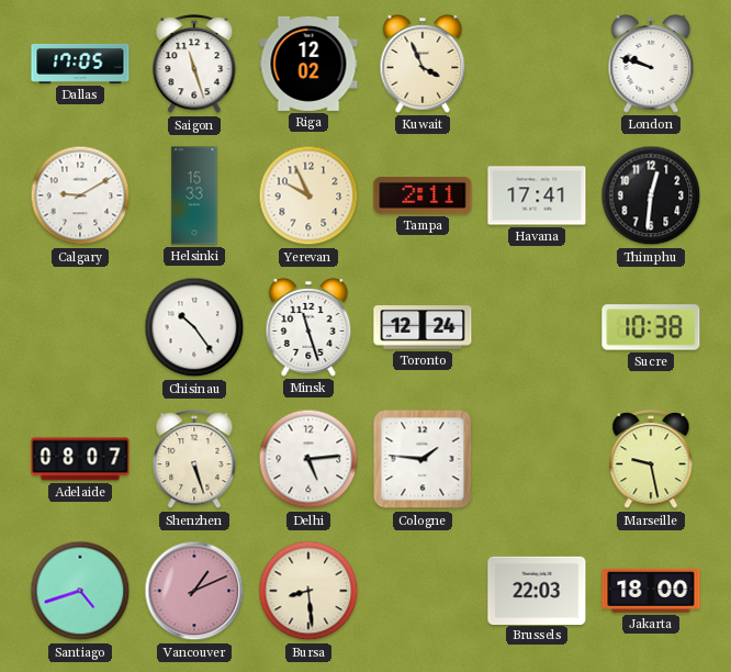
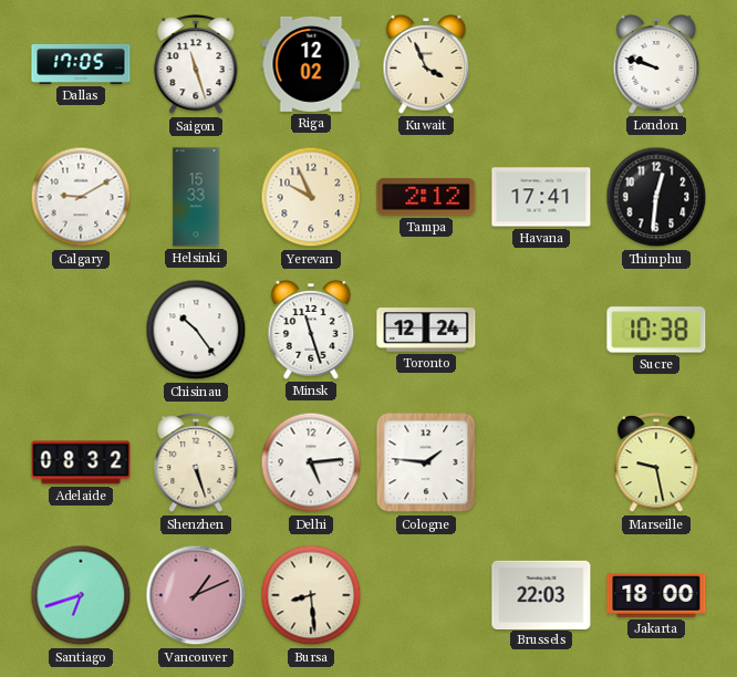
Tampa: 2:11 -> 2:12 (426, 197)
Adelaide: 08:07 -> 08:32 (81, 462)
Santiago: 4:42 -> 6:42 (81, 595)
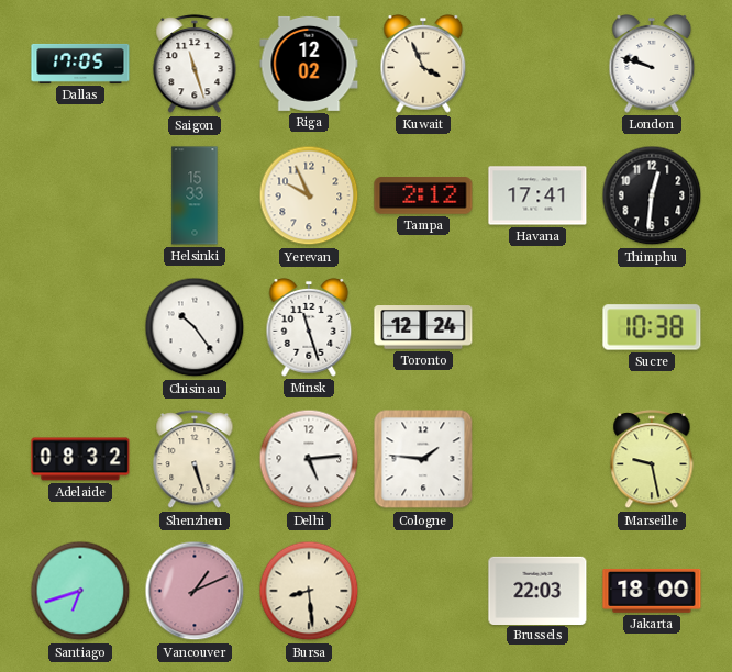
Calgary: 9:10 -> none (81, 197)
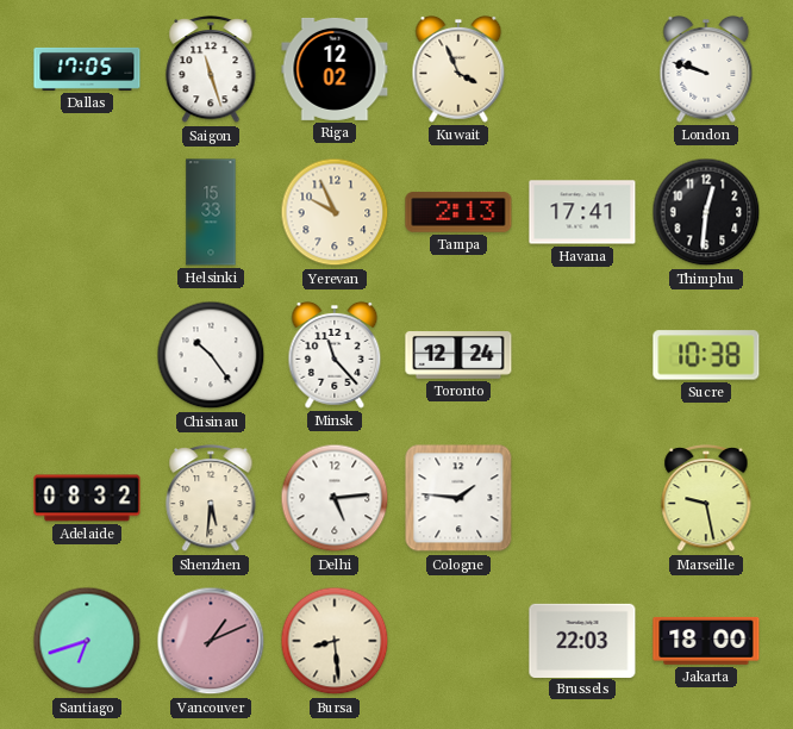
Tampa: 2:12 -> 2:13 (458, 212)
Minsk: 11:27 -> 11:23 (335, 355)
Shenzhen: 5:27 -> 5:31 (211, 499)
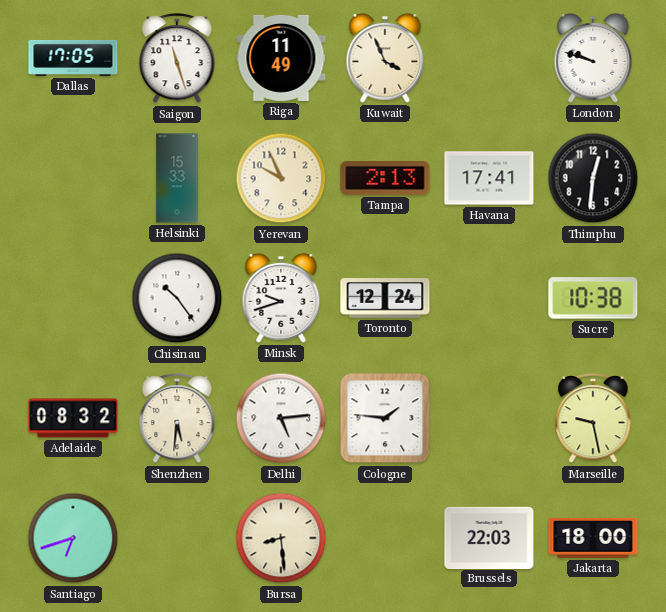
Riga: 12:02 -> 11:49 (281, 58)
Minsk: 11:23 -> 9:42 (281, 298)
Vancouver: 1:11 -> none (211, 641)
